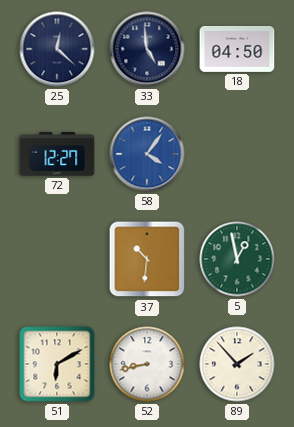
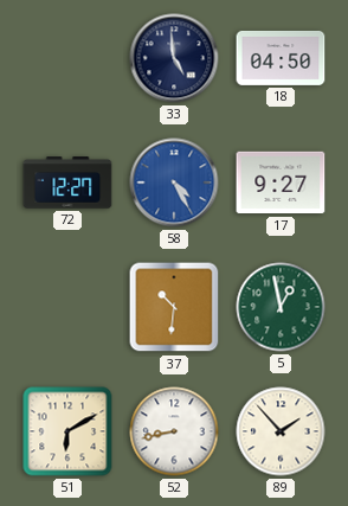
25: 12:22 -> none (57, 49)
58: 4:06 -> 4:25 (174, 182)
17: none -> 9:27 (281, 182)
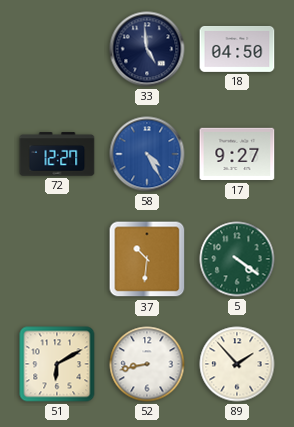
5: 12:58 -> 4:21 (237, 259)
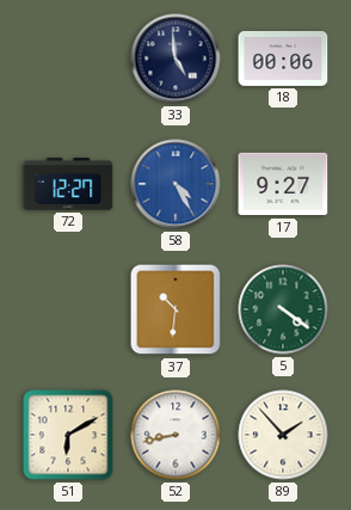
18: 04:50 -> 00:06 (283, 59)
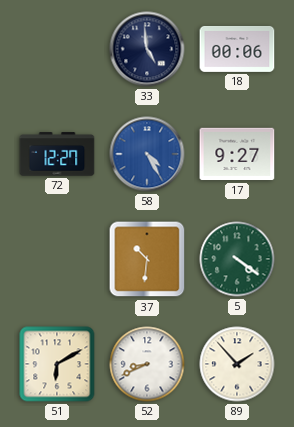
52: 8:43 -> 8:41 (147, 364)
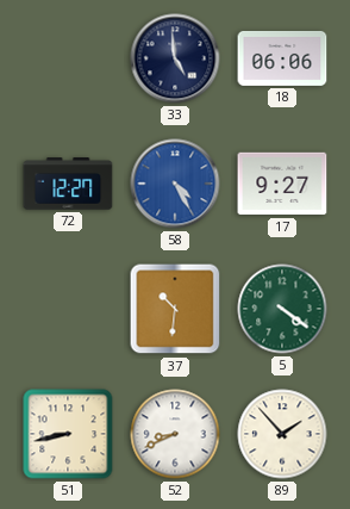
18: 00:06 -> 06:06 (282, 58)
51: 6:10 -> 8:43 (68, 434)
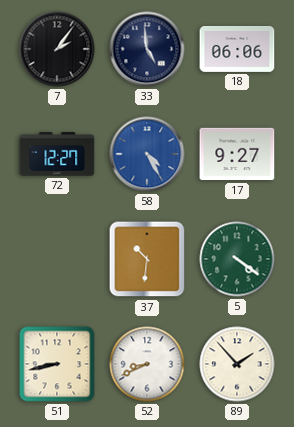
7: none -> 2:06 (57, 49)
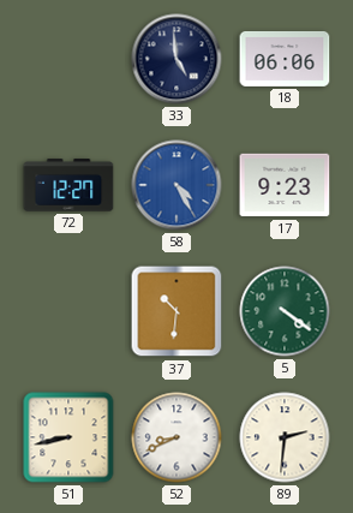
7: 2:06 -> none (57, 49)
17: 9:27 -> 9:23 (285, 185)
89: 1:53 -> 2:31 (285, 437)
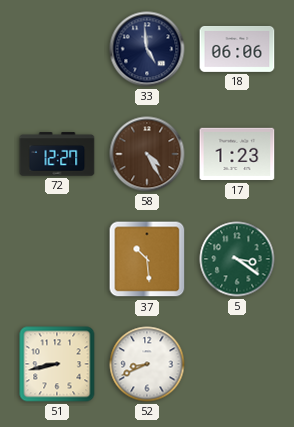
58 dial: blue -> brown (147, 154)
17: 9:23 -> 1:23 (237, 154)
37: 10:31 -> 10:29 (147, 259)
5: 4:21 -> 3:21 (237, 259)
89: 2:31 -> none (285, 437)
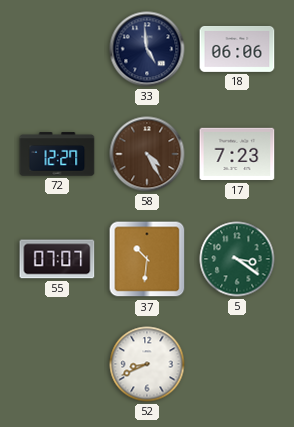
17: 1:23 -> 7:23 (237, 154)
55: none -> 07:07 (57, 259)
37: 10:29 -> 10:31 (147, 259)
51: 8:43 -> none (57, 364)
